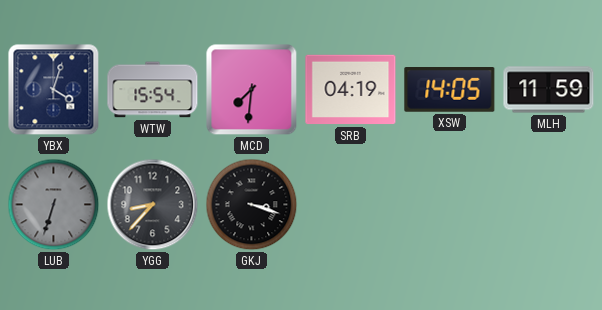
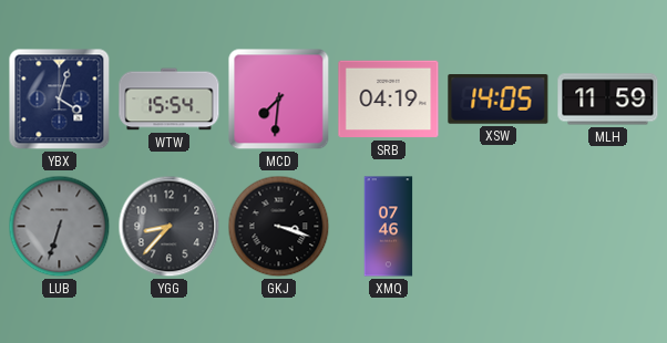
XMQ: none -> 07:46 (389, 227)
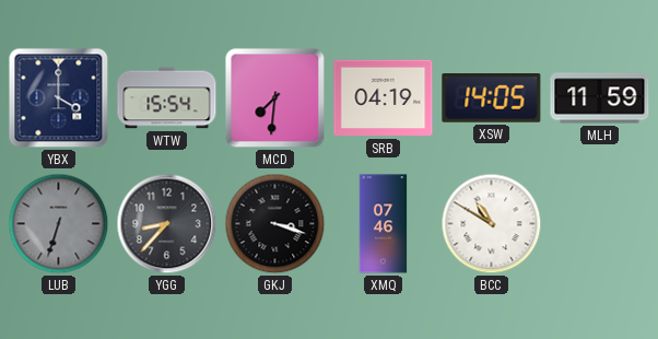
YBX: 4:03 -> 4:00 (59, 98)
BCC: none -> 10:50 (492, 224)
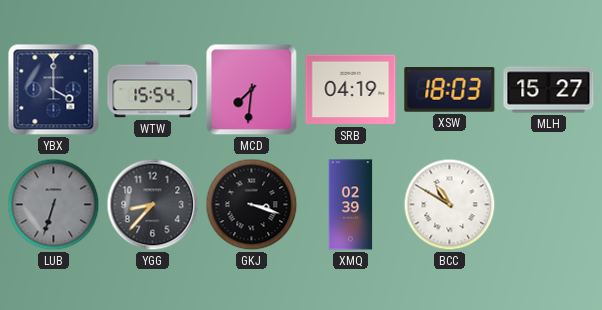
XSW: 14:05 -> 18:03 (450, 90)
MLH: 11:59 -> 15:27 (549, 90)
XMQ: 07:46 -> 02:39 (351, 205)
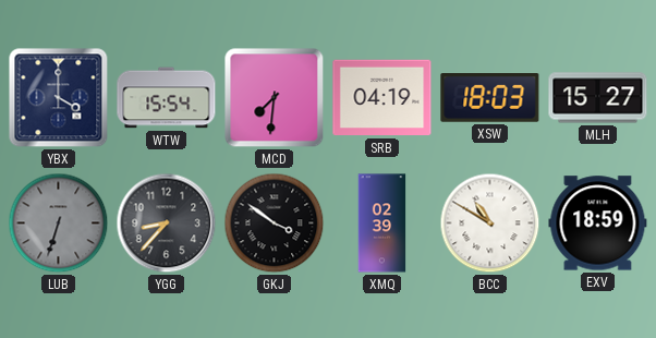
GKJ: 3:18 -> 3:51 (275, 224)
EXV: none -> 18:59 (598, 224)
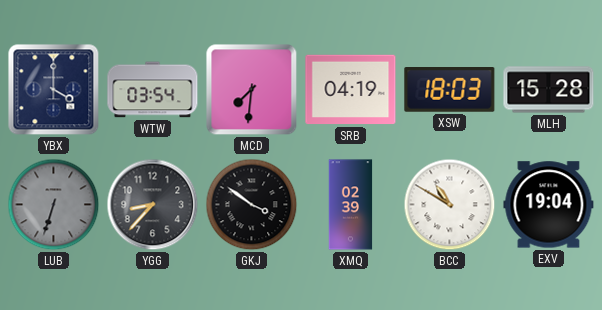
WTW: 15:54 -> 03:54 (153, 90)
MLH: 15:27 -> 15:28 (549, 90)
EXV: 18:59 -> 19:04 (549, 205)
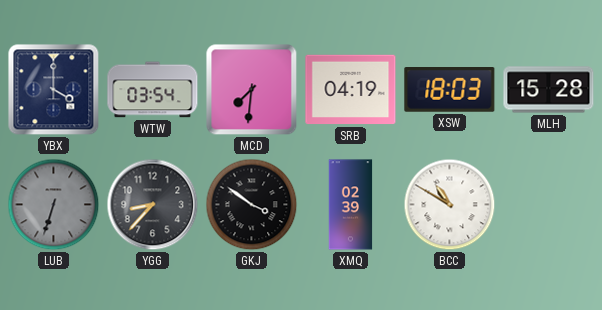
EXV: 19:04 -> none (549, 205)
